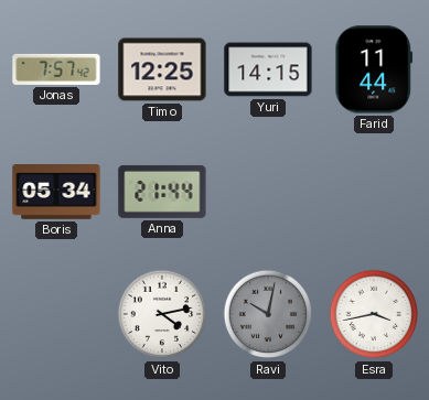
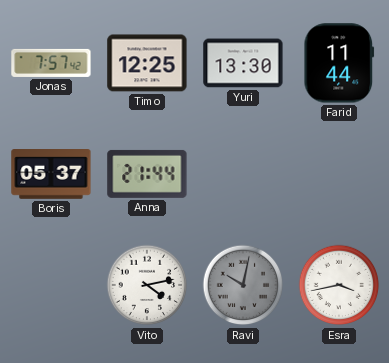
Yuri: 14:15 -> 13:30 (243, 63)
Boris: 05:34 -> 05:37 (51, 174)
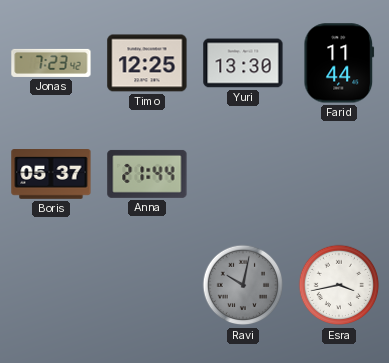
Jonas: 7:57 -> 7:23 (51, 63)
Vito: 4:13 -> none (147, 285)
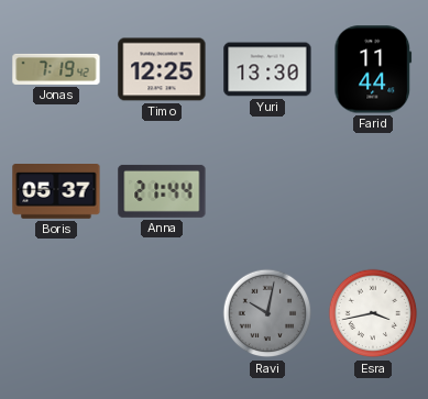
Jonas: 7:23 -> 7:19 (56, 69)
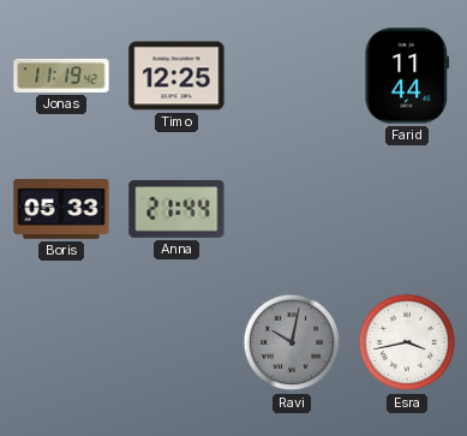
Jonas: 7:19 -> 11:19 (61, 76)
Yuri: 13:30 -> none (267, 69)
Boris: 05:37 -> 05:33 (61, 209)
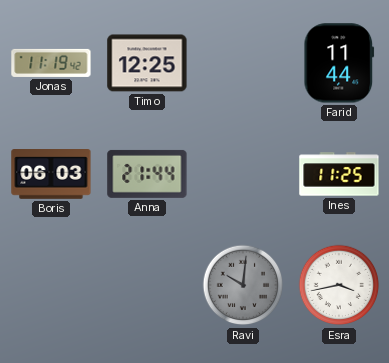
Boris: 05:33 -> 06:03 (51, 174)
Ines: none -> 11:25 (339, 174)
Ravi: 10:02 -> 10:01 (243, 285)
